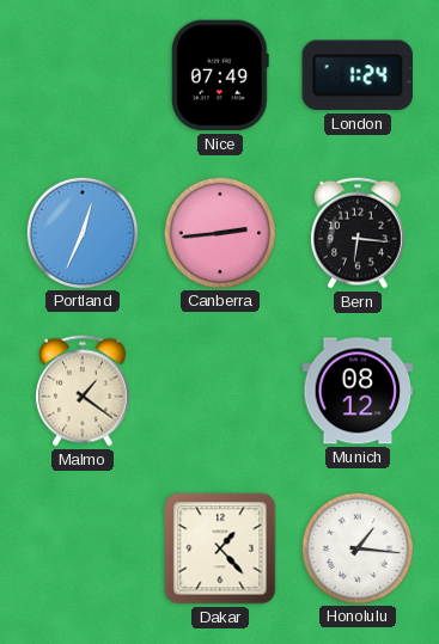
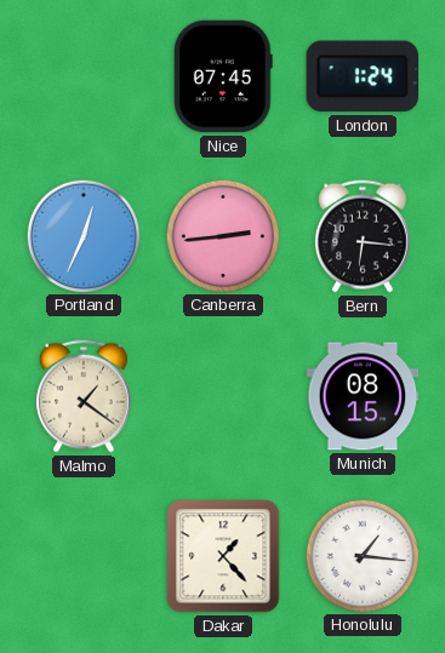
Nice: 07:49 -> 07:45 (223, 76)
Munich: 08:12 -> 08:15 (363, 396)
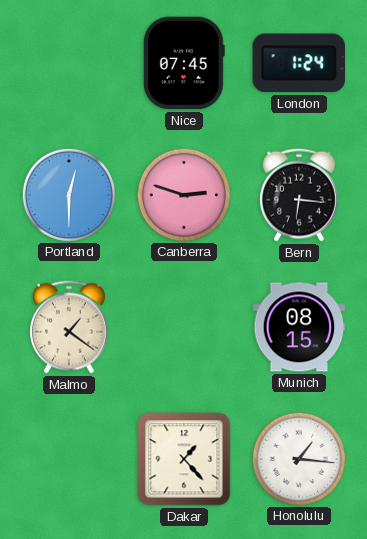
Portland: 12:34 -> 12:30 (68, 194)
Canberra: 2:44 -> 2:48 (183, 194)
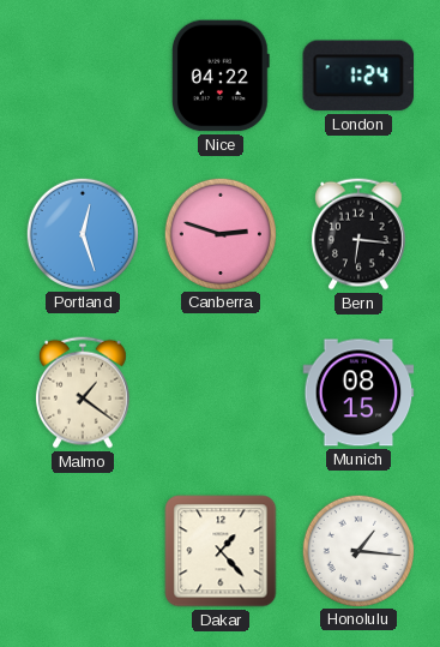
Nice: 07:45 -> 04:22 (221, 76)
Portland: 12:30 -> 12:27 (82, 233)
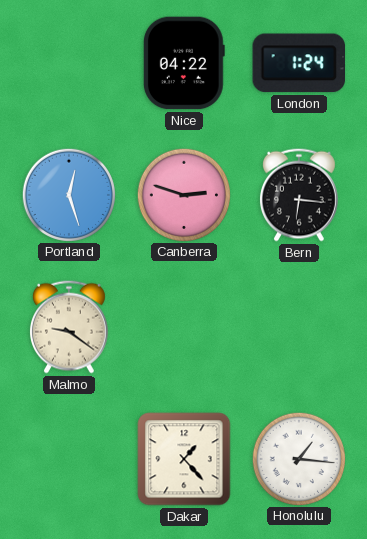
Malmo: 1:21 -> 9:21 (69, 327)
Munich: 08:15 -> none (358, 393)
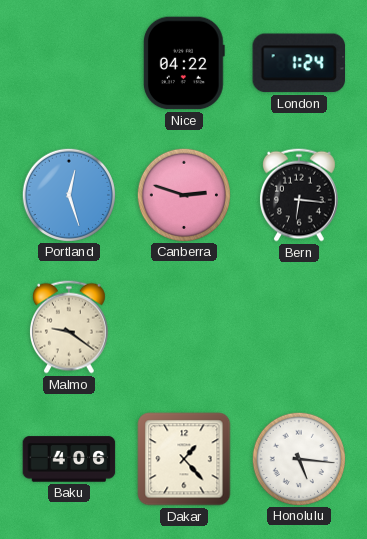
Baku: none -> 4:06 (69, 459)
Honolulu: 1:16 -> 5:16 (298, 458)
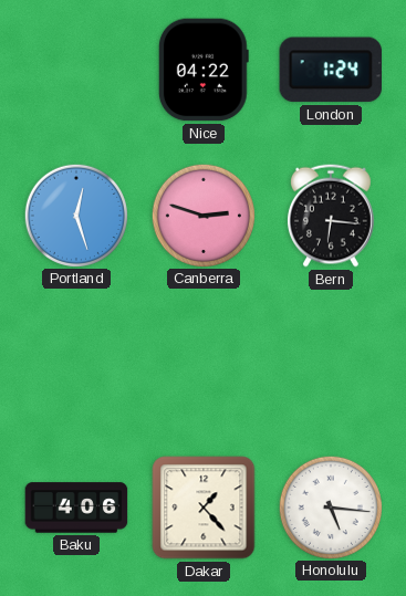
Malmo: 9:21 -> none (69, 327)
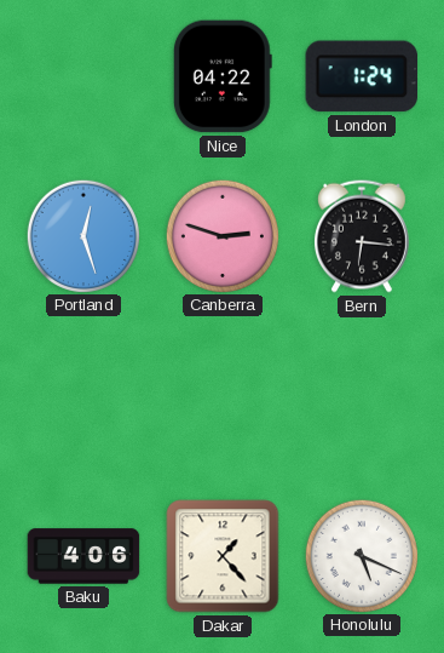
Honolulu: 5:16 -> 5:19 (361, 555)
